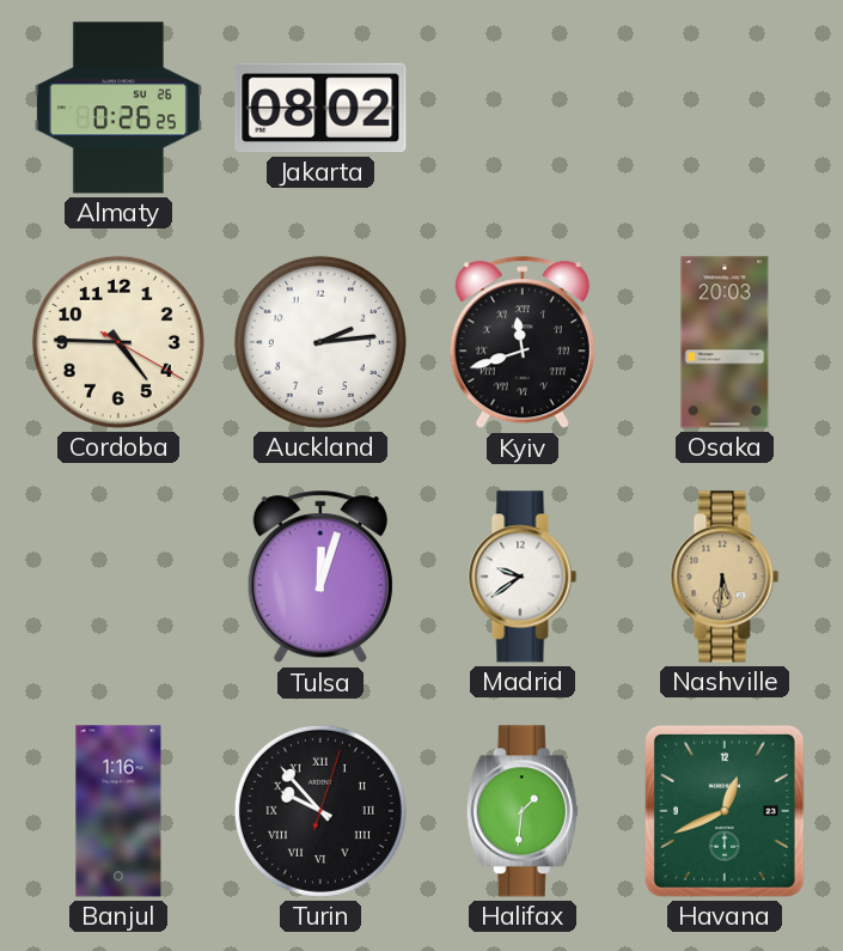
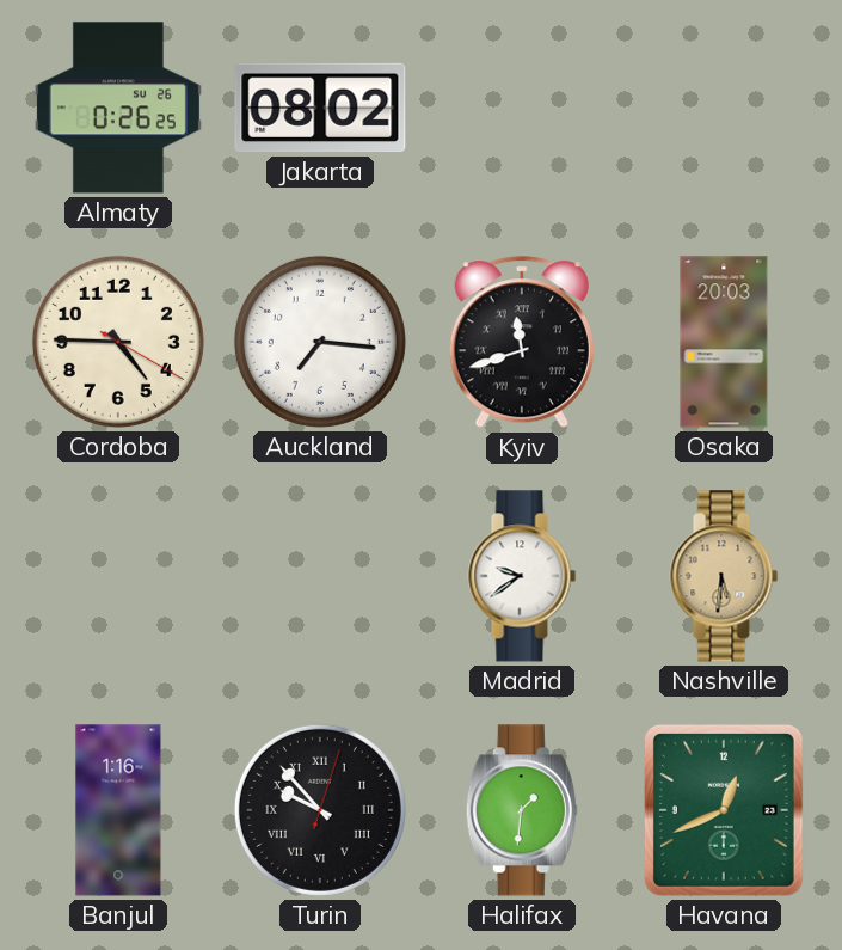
Auckland: 2:14 -> 7:16 (320, 342)
Tulsa: 12:03 -> none (320, 578)
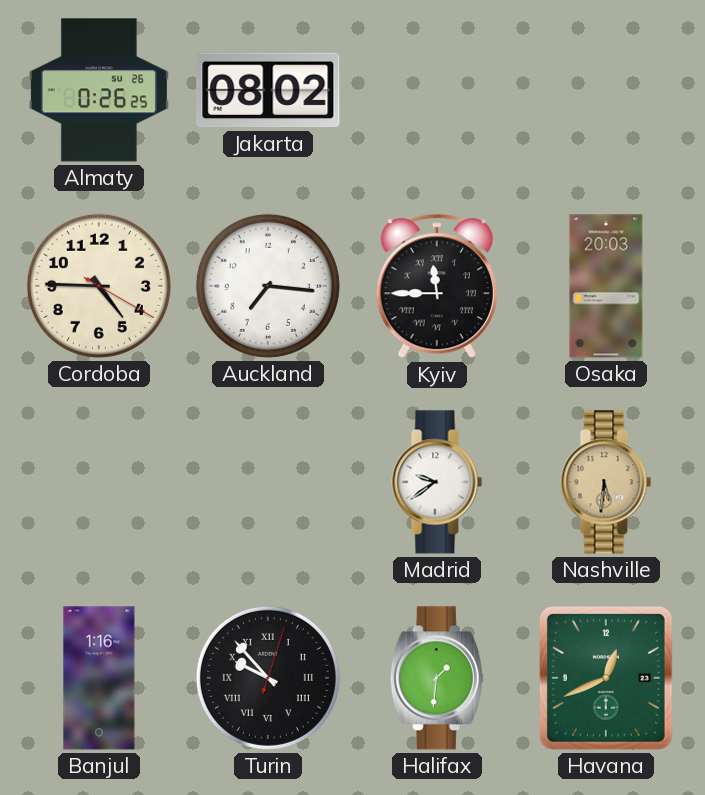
Kyiv: 11:42 -> 11:45 (437, 287)
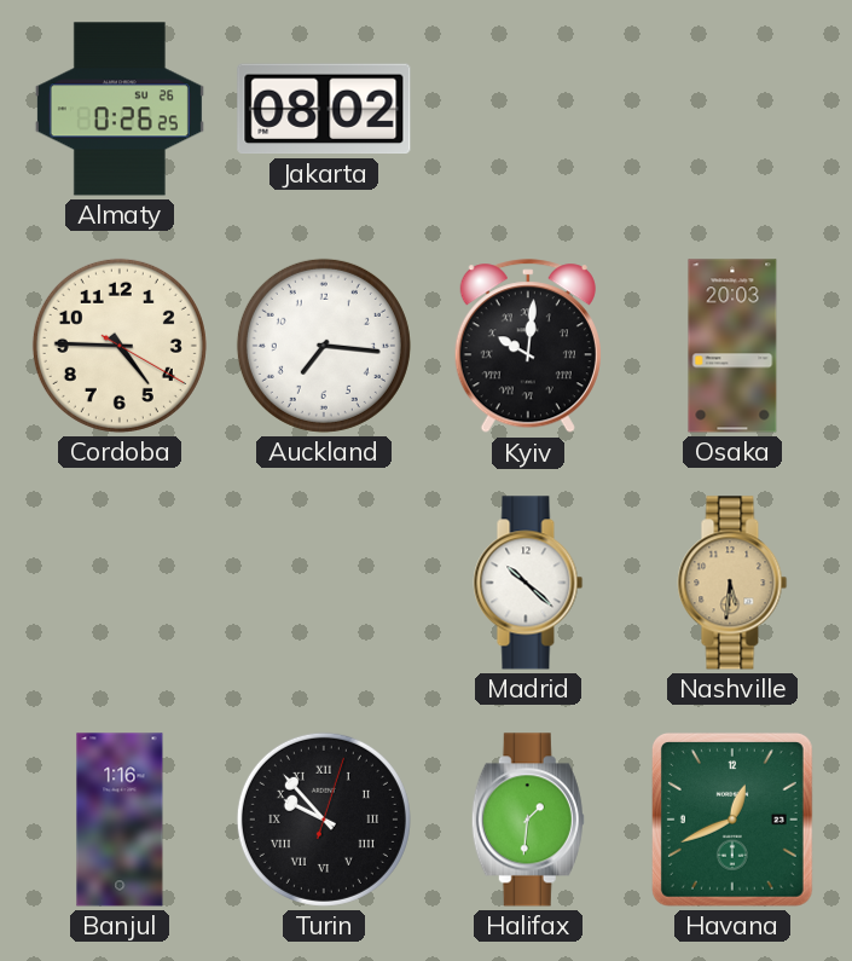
Kyiv: 11:45 -> 10:01 (528, 347)
Madrid: 9:39 -> 10:22 (528, 583)
